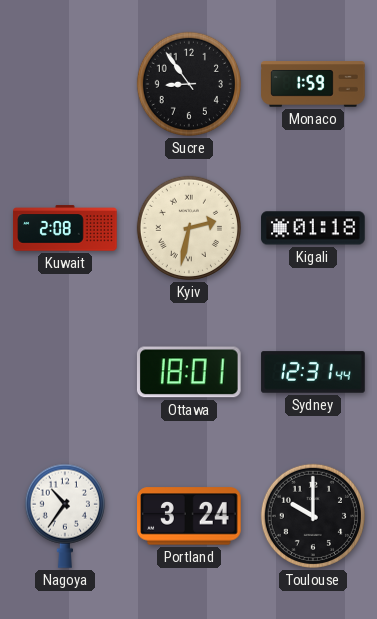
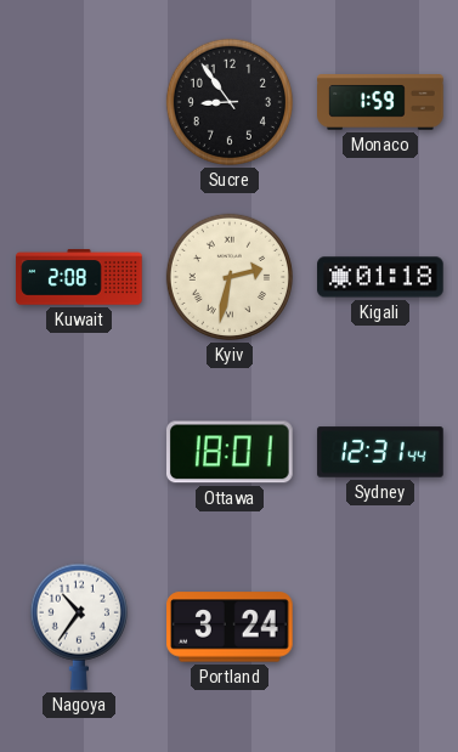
Toulouse: 10:00 -> none (313, 516)
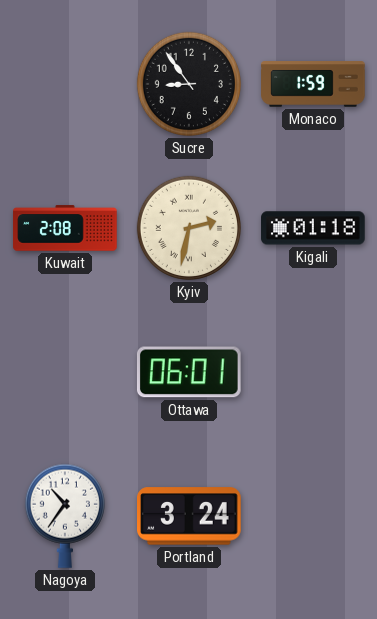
Ottawa: 18:01 -> 06:01 (189, 372)
Sydney: 12:31 -> none (380, 452)
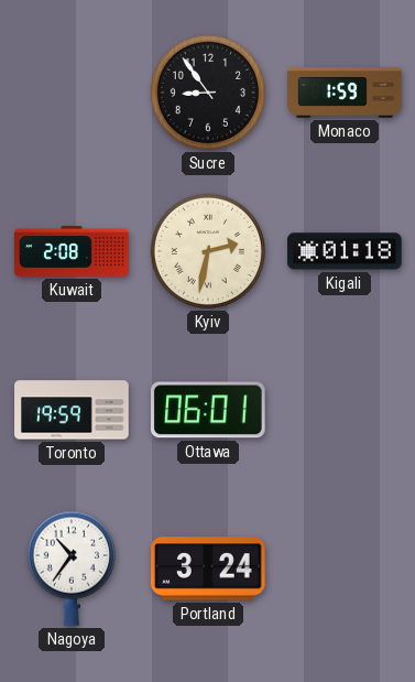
Toronto: none -> 19:59 (72, 410)
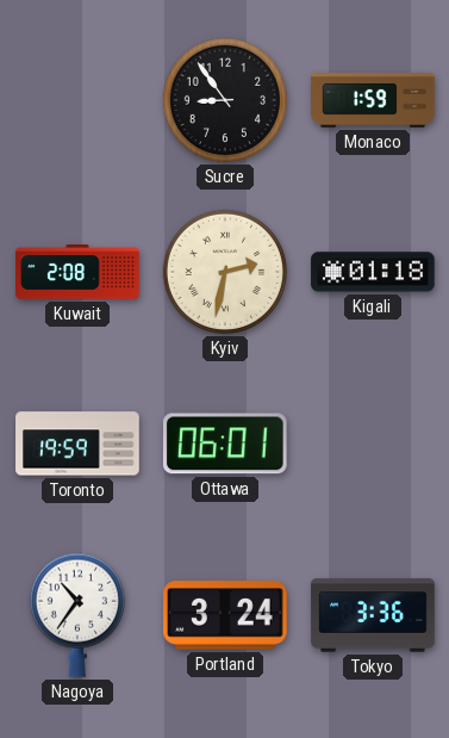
Tokyo: none -> 3:36 (373, 615)
